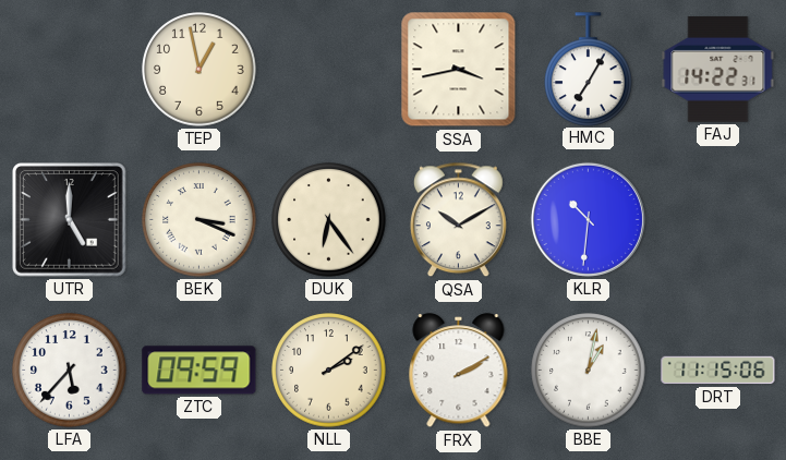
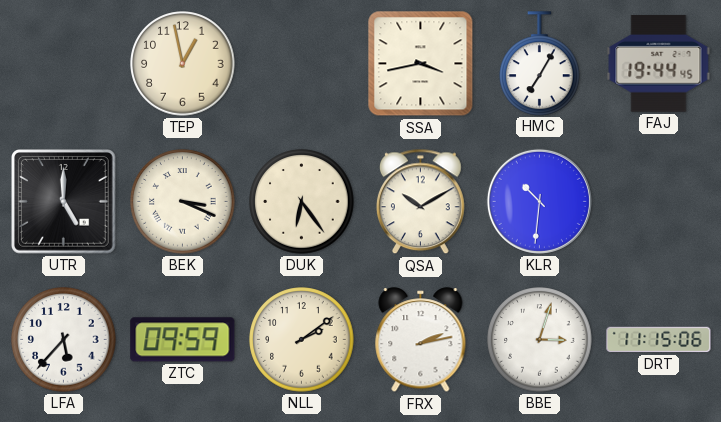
FAJ: 14:22 -> 19:44 (659, 64)
FRX: 2:10 -> 2:13 (421, 340)
BBE: 1:02 -> 3:03 (540, 340)
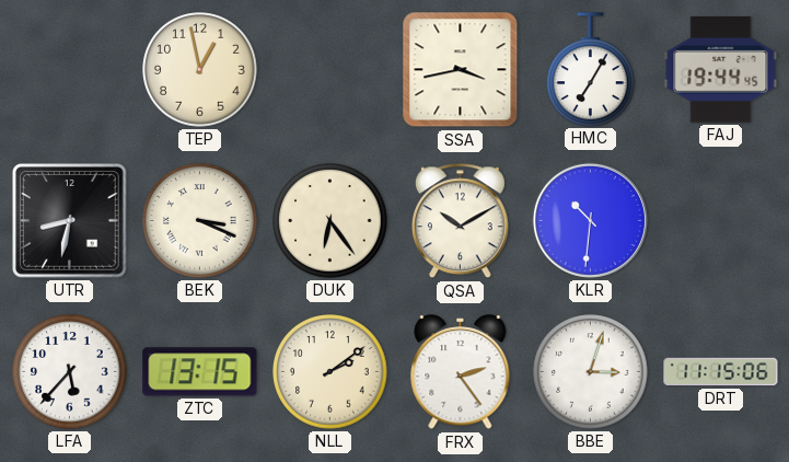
UTR: 5:00 -> 8:32 (70, 221)
ZTC: 09:59 -> 13:15 (200, 372)
FRX: 2:13 -> 2:24 (461, 372)
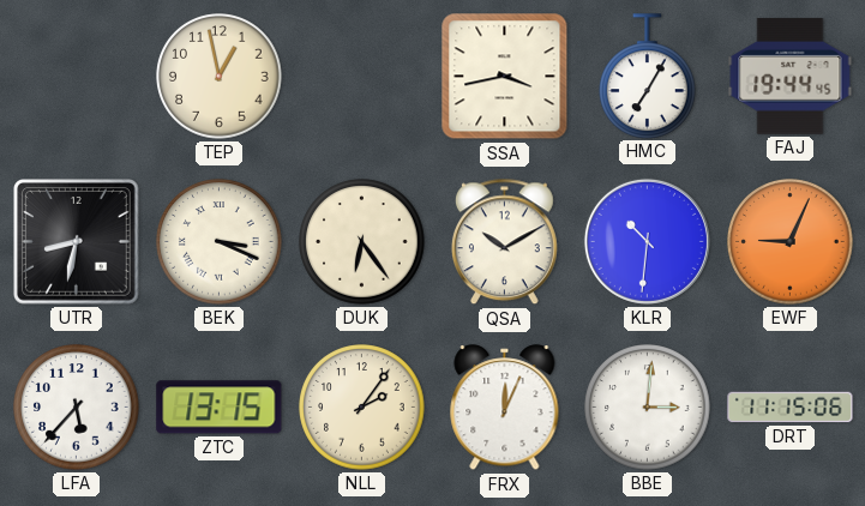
EWF: none -> 9:04 (791, 242)
NLL: 2:09 -> 2:06 (362, 408)
FRX: 2:24 -> 12:04 (505, 408)
BBE: 3:03 -> 3:01 (648, 408)
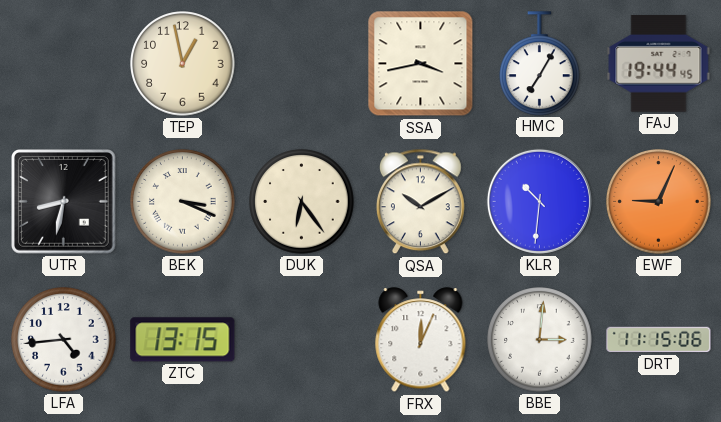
LFA: 5:37 -> 4:44 (64, 340)
NLL: 2:06 -> none (362, 408)
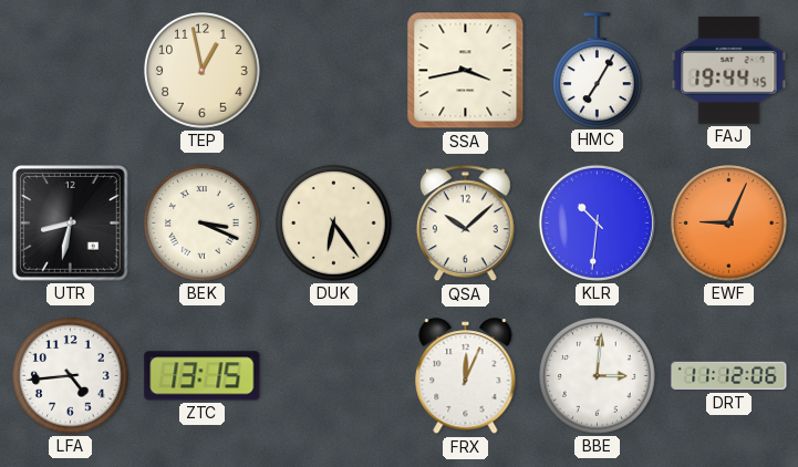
QSA: 10:10 -> 10:08 (465, 224)
DRT: 11:15 -> 11:12 (729, 376)
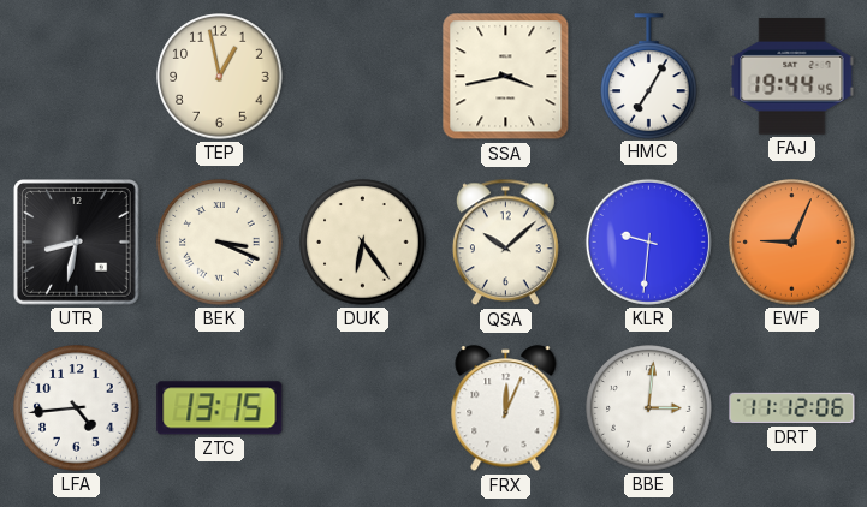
KLR: 10:31 -> 9:31 (648, 241)
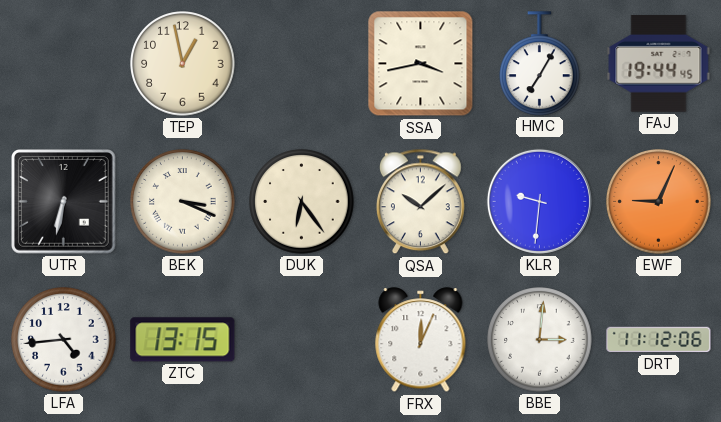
UTR: 8:32 -> 6:32 (64, 202)
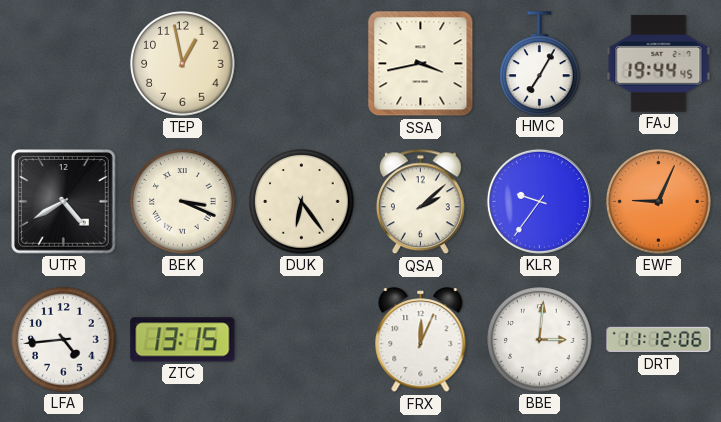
UTR: 6:32 -> 4:40 (64, 202)
QSA: 10:08 -> 2:08 (420, 202)
KLR: 9:31 -> 9:36 (539, 201)
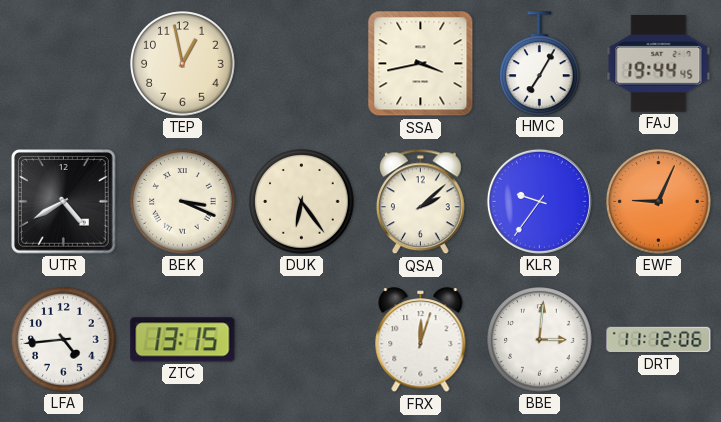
FRX: 12:04 -> 12:03 (421, 340)
